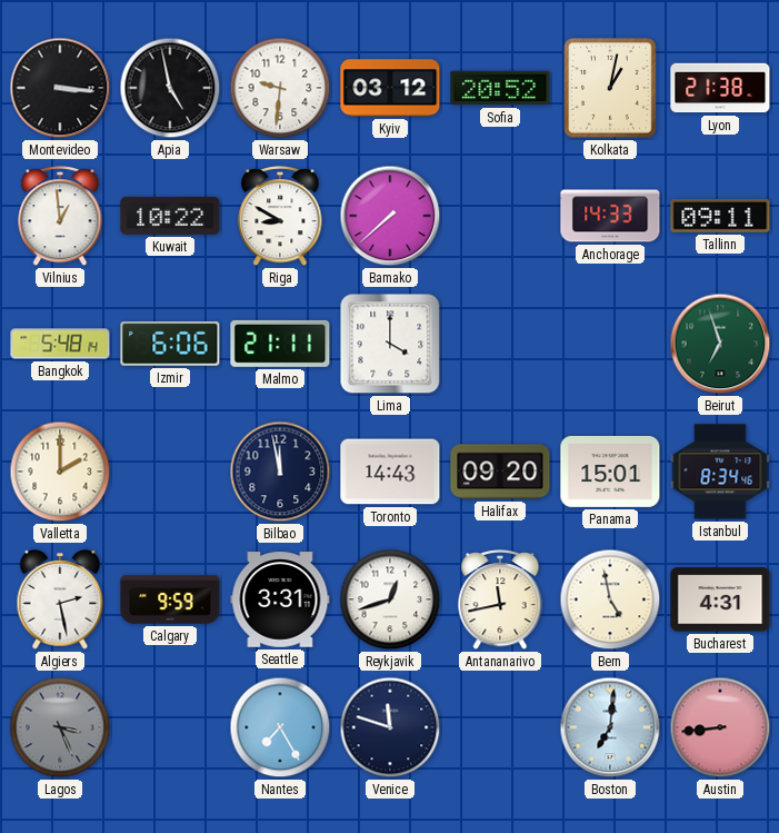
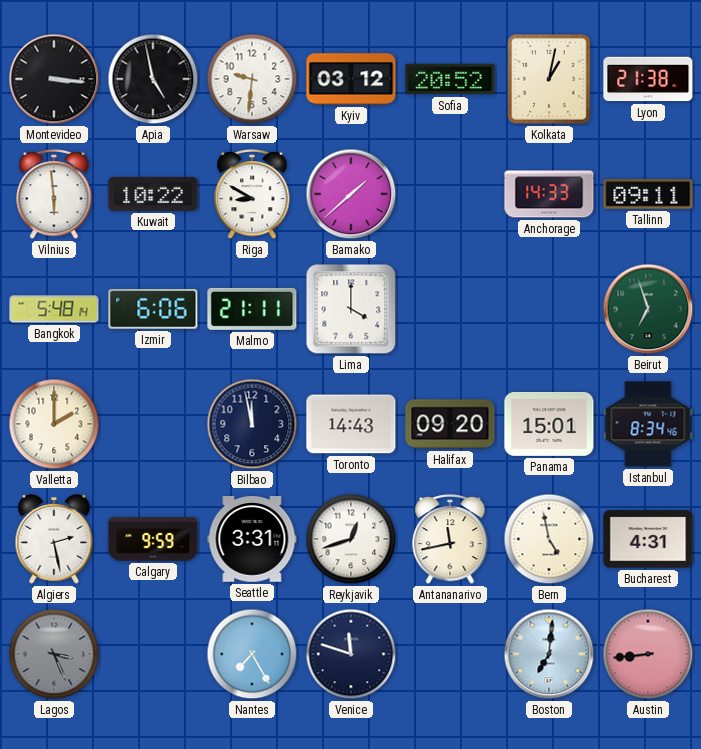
Vilnius: 12:59 -> 5:59 (54, 195)
Bamako: 7:38 -> 1:38 (351, 194)
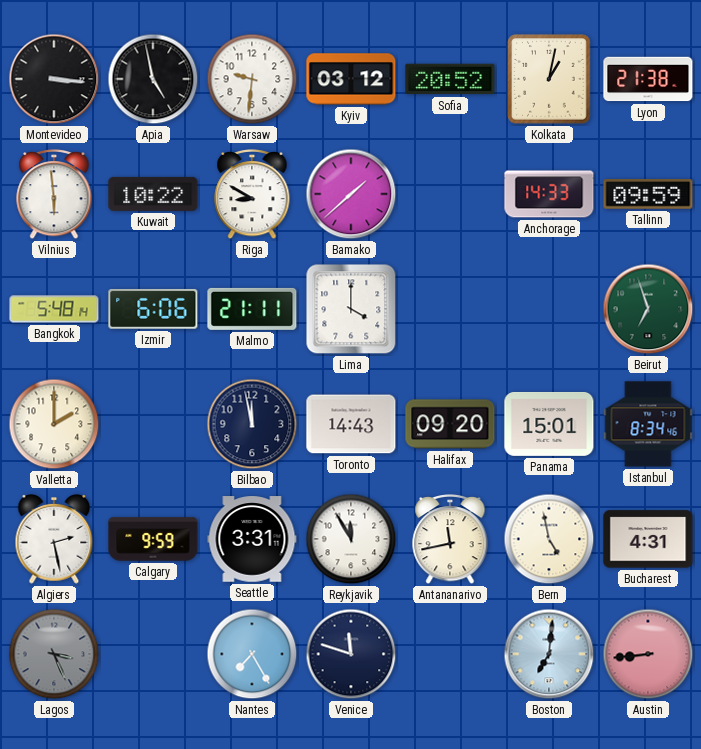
Tallinn: 09:11 -> 09:59 (648, 195)
Reykjavik: 12:42 -> 11:55 (351, 539)
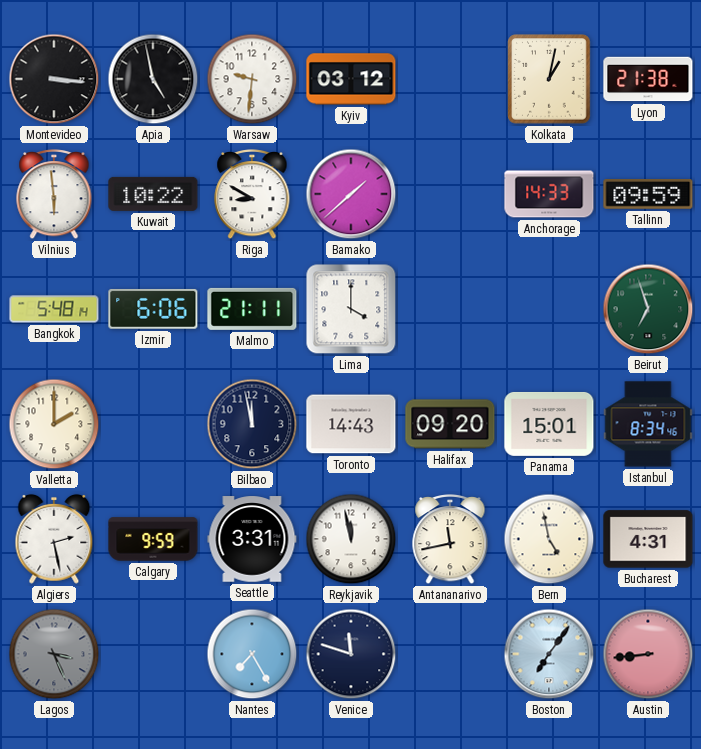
Sofia: 20:52 -> none (450, 79)
Reykjavik: 11:55 -> 11:58 (351, 539)
Boston: 7:01 -> 7:06 (549, 654)
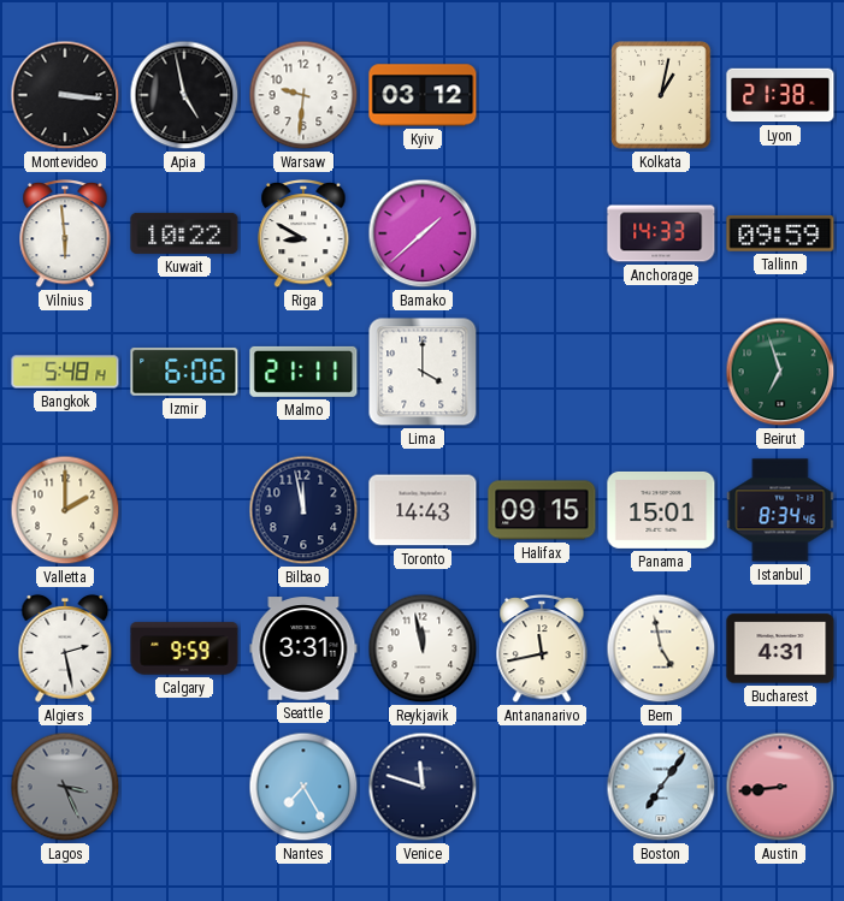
Halifax: 09:20 -> 09:15 (542, 510)
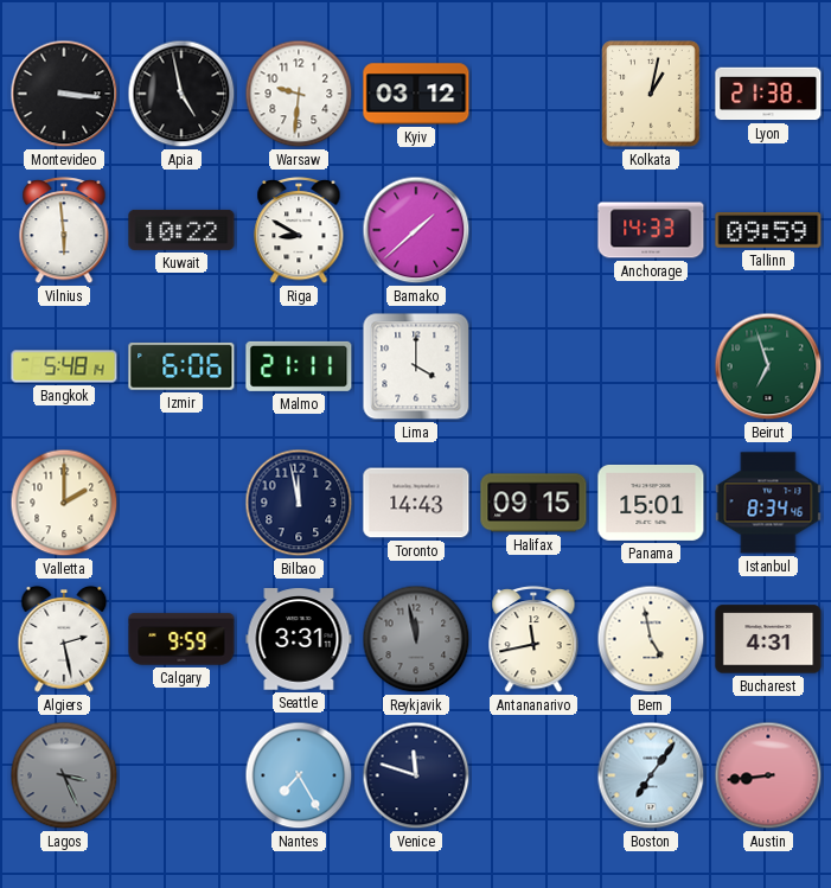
Reykjavik dial: white -> grey (416, 639)
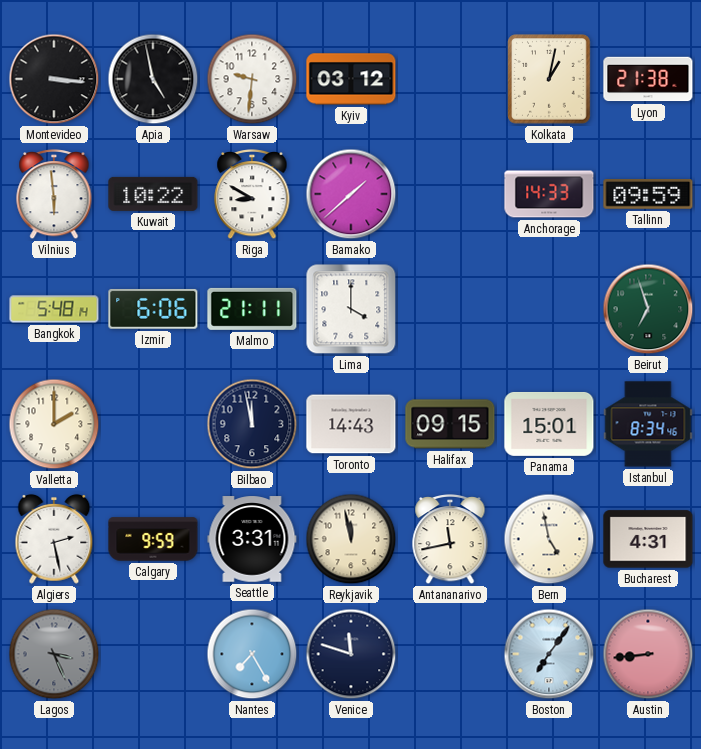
Reykjavik dial: grey -> cream (351, 539)
